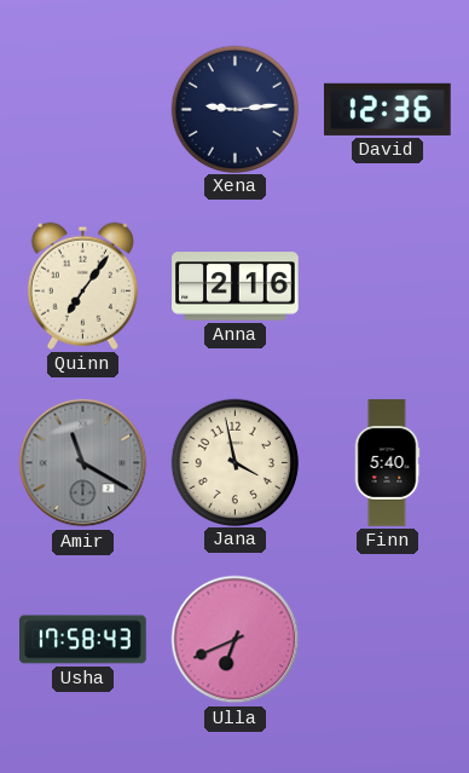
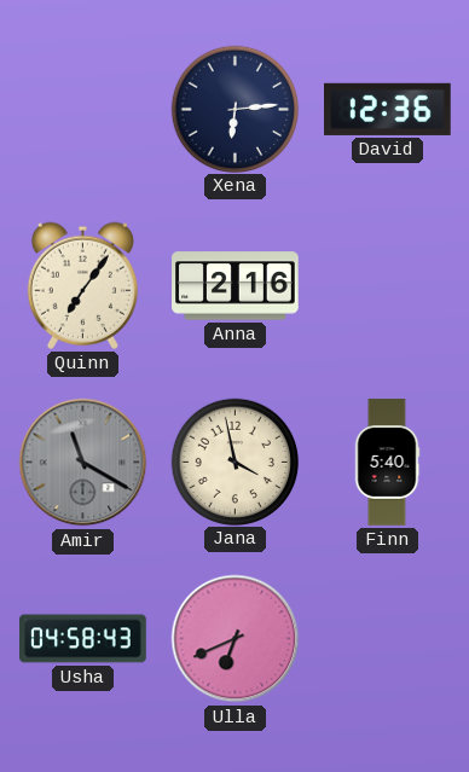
Xena: 9:14 -> 6:14 (234, 109)
Usha: 17:58 -> 04:58 (83, 639)
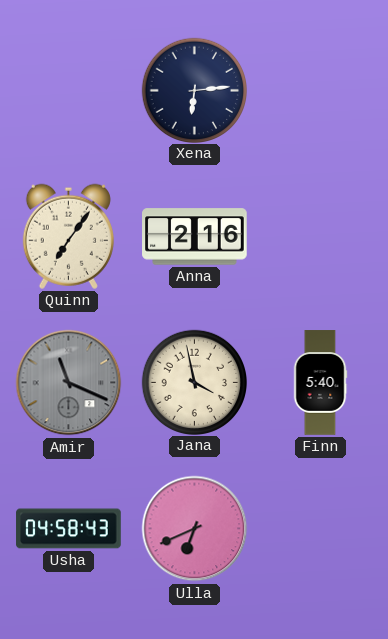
David: 12:36 -> none (388, 109)
Amir: 11:20 -> 11:19 (69, 383)
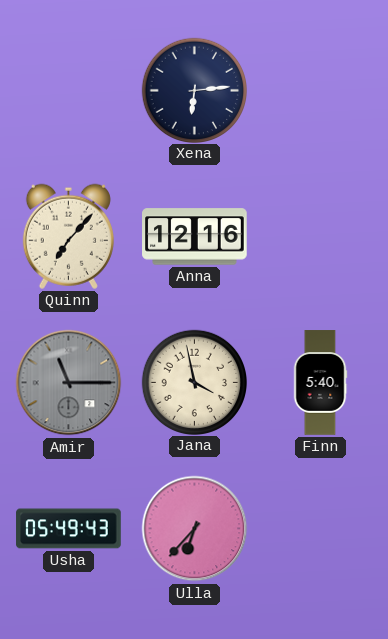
Quinn: 7:06 -> 7:07 (68, 236)
Anna: 2:16 -> 12:16 (195, 237)
Amir: 11:19 -> 11:15 (69, 383)
Usha: 04:58 -> 05:49 (69, 529)
Ulla: 6:41 -> 6:37 (195, 529)
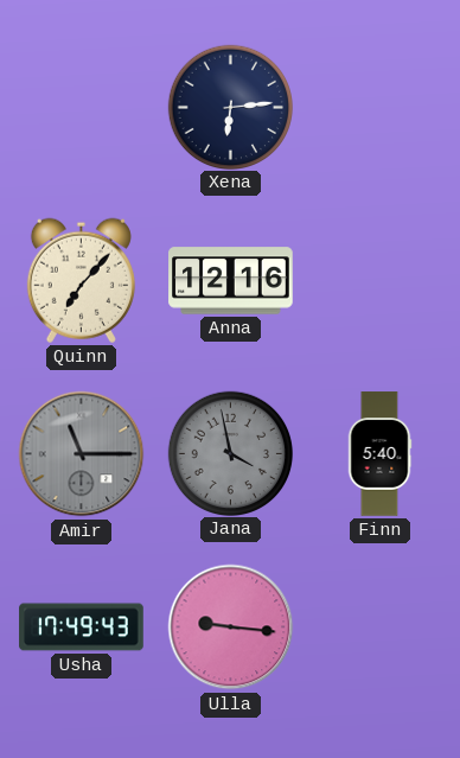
Jana dial: cream -> grey (230, 453)
Usha: 05:49 -> 17:49 (82, 628)
Ulla: 6:37 -> 9:16 (231, 628)
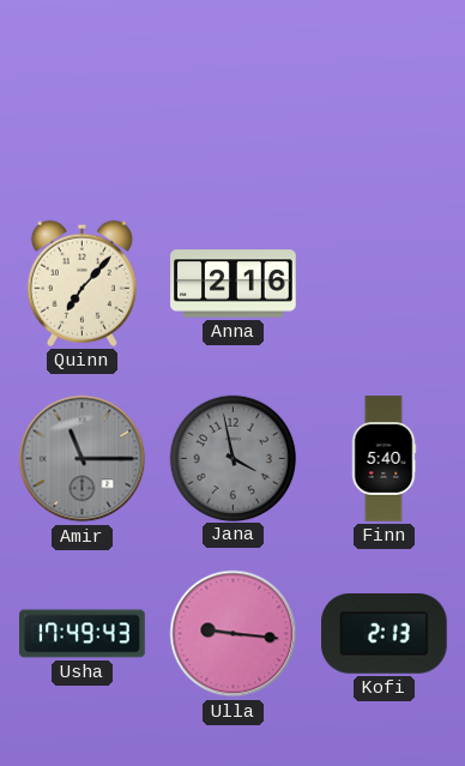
Xena: 6:14 -> none (230, 107)
Anna: 12:16 -> 2:16 (234, 284)
Kofi: none -> 2:13 (385, 634)
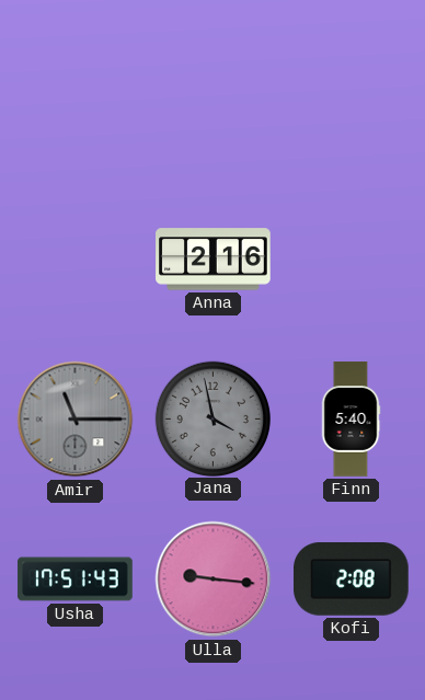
Quinn: 7:07 -> none (81, 283)
Usha: 17:49 -> 17:51 (76, 579)
Kofi: 2:13 -> 2:08 (352, 579)
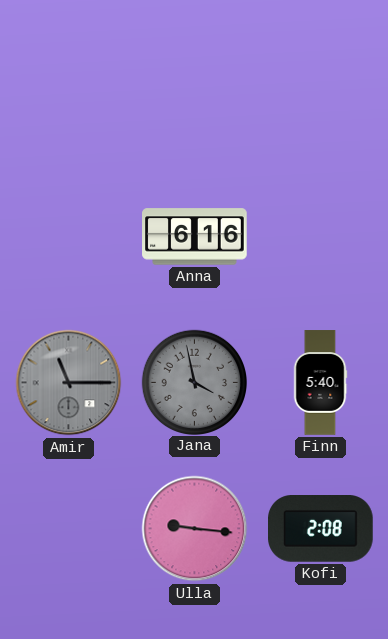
Anna: 2:16 -> 6:16 (195, 237)
Usha: 17:51 -> none (76, 579)
